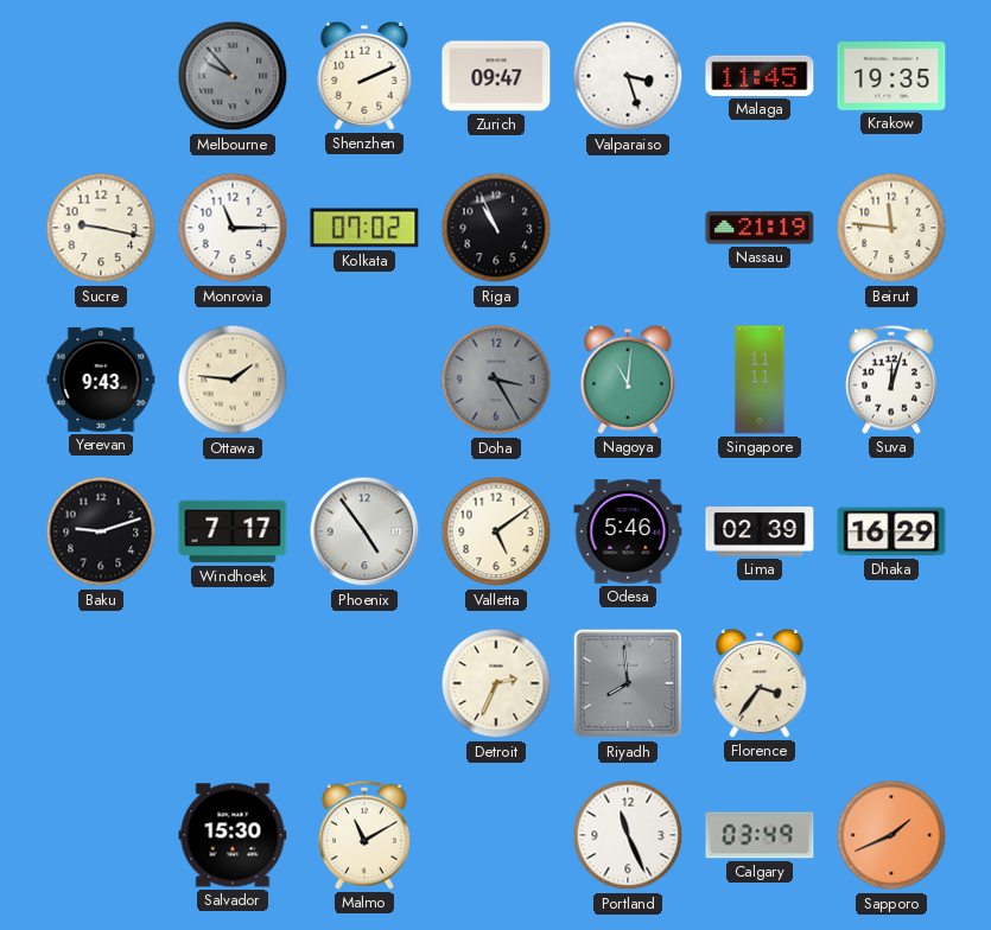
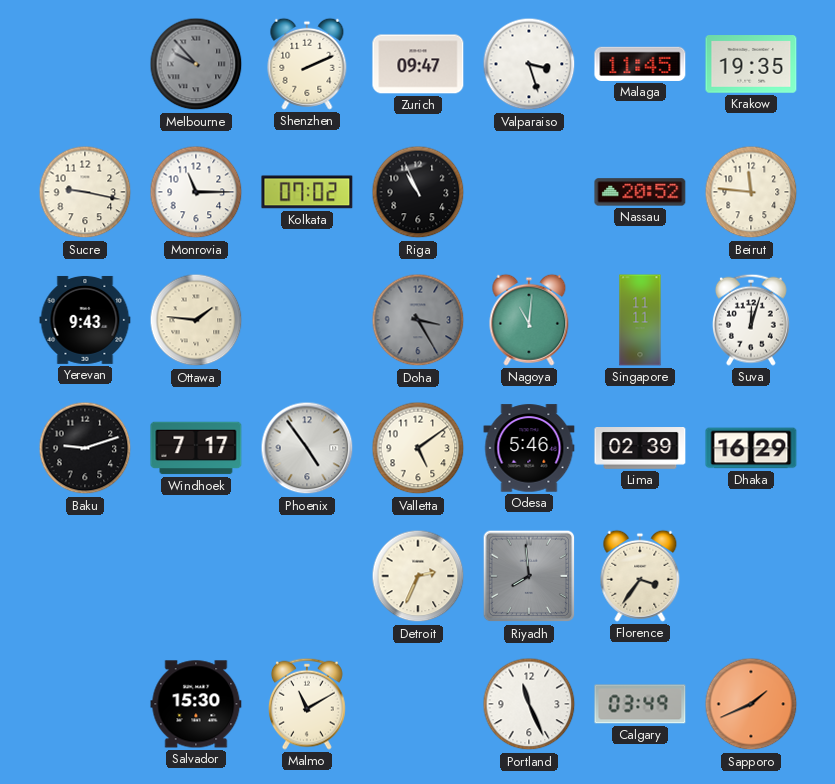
Nassau: 21:19 -> 20:52 (640, 192)
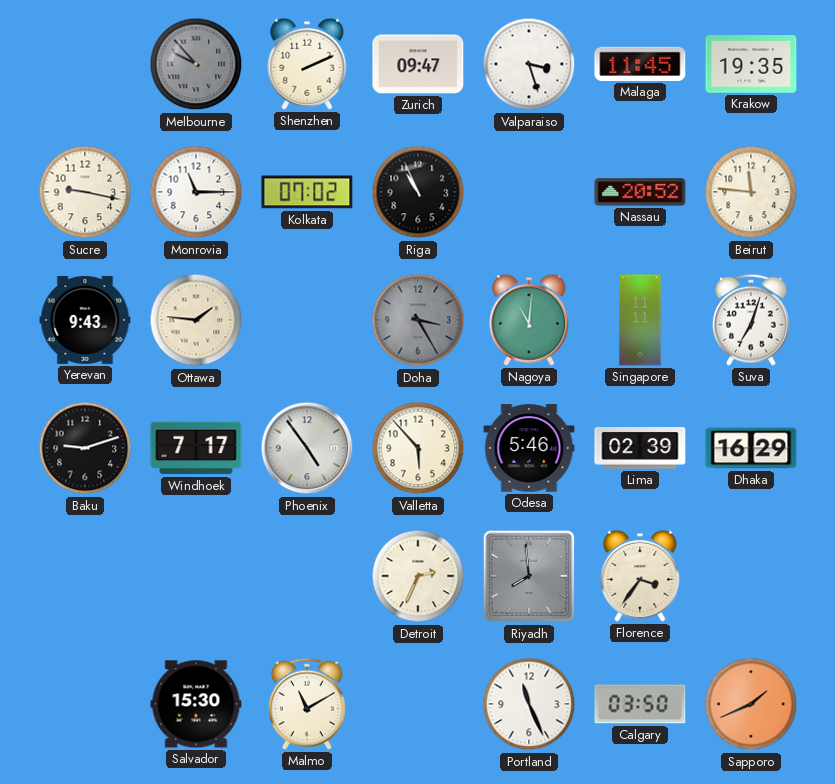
Suva: 12:03 -> 7:03 (751, 320)
Valletta: 5:09 -> 5:53 (418, 448)
Calgary: 03:49 -> 03:50 (640, 704)
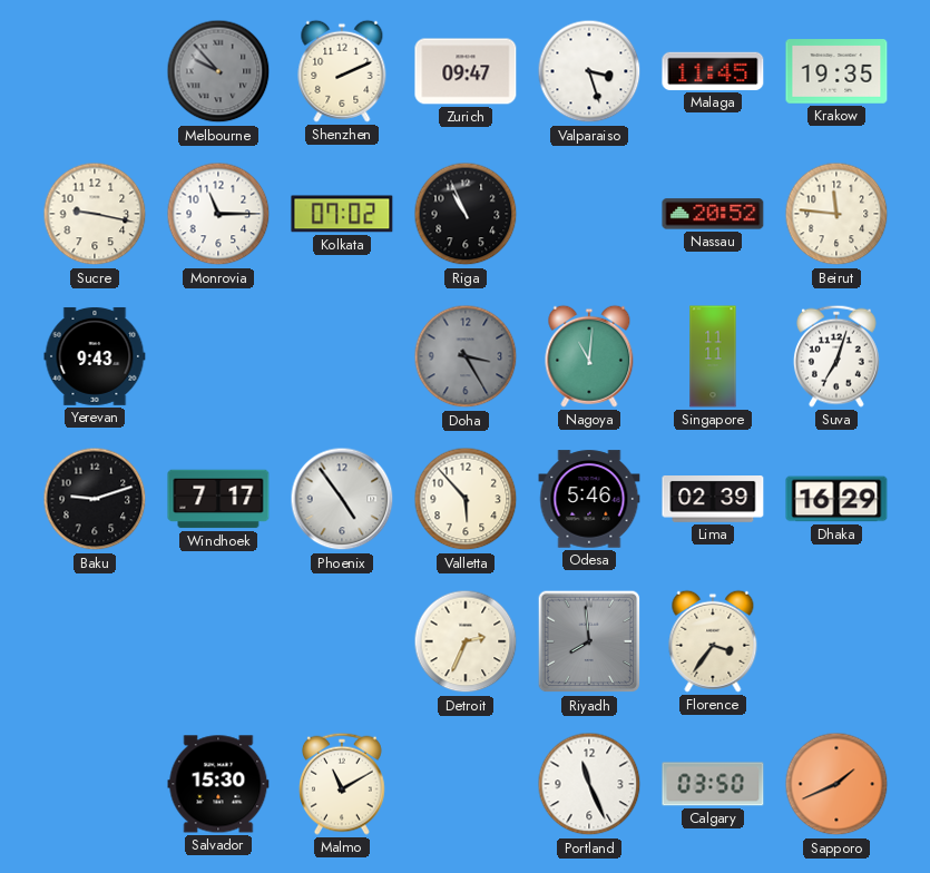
Ottawa: 1:46 -> none (196, 320)
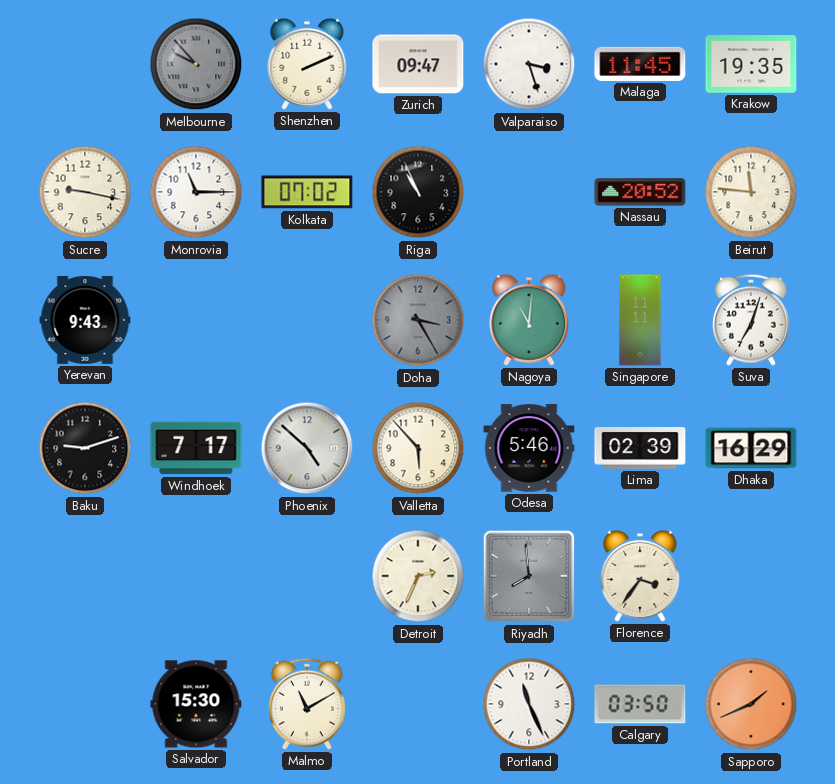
Phoenix: 4:54 -> 4:52 (307, 448)
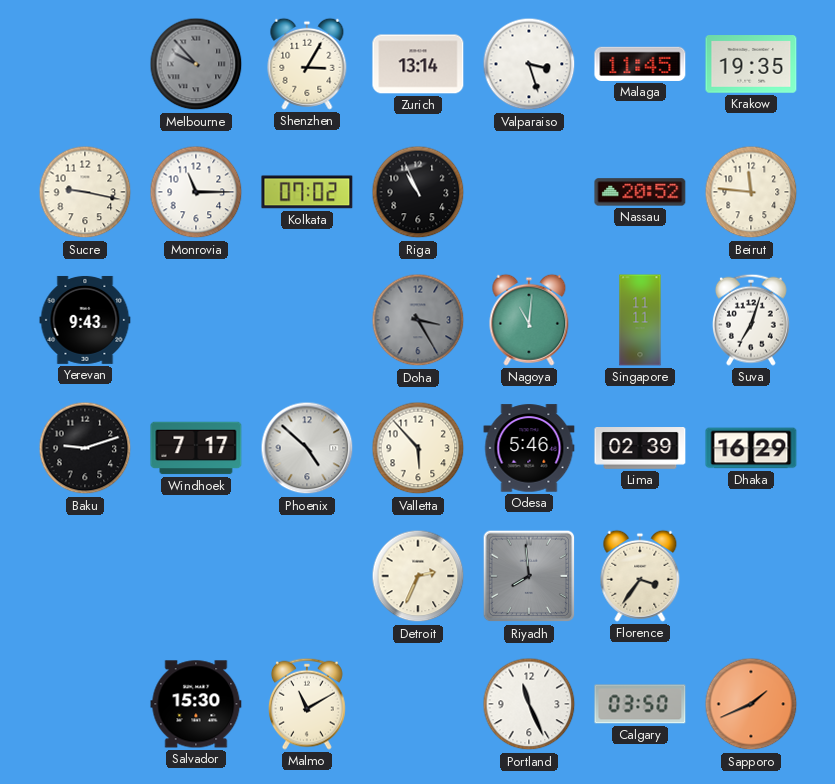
Shenzhen: 2:11 -> 3:05 (307, 64)
Zurich: 09:47 -> 13:14 (418, 64)
